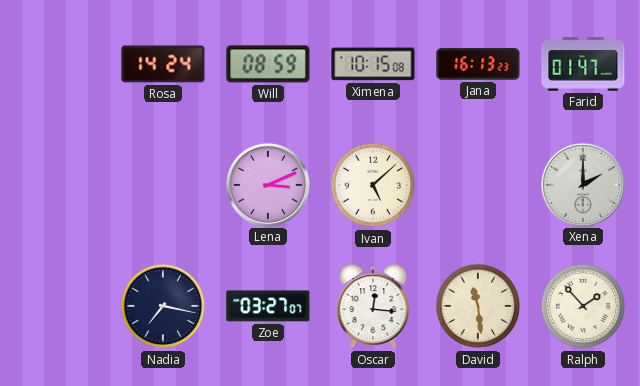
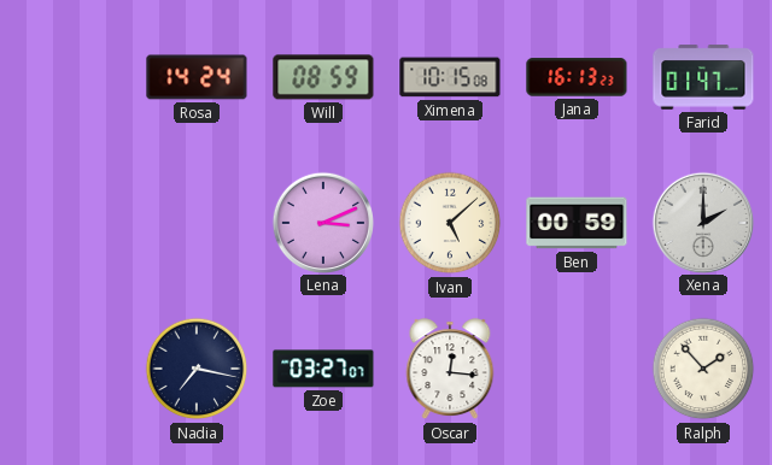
Ben: none -> 00:59 (577, 223)
David: 11:29 -> none (478, 306)
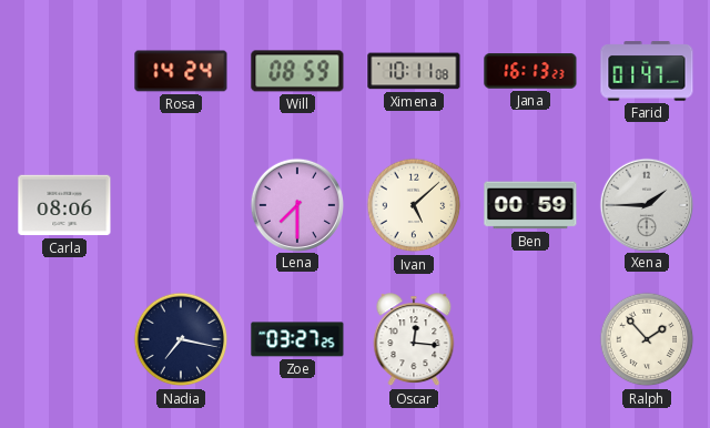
Ximena: 10:15 -> 10:11 (414, 71)
Carla: none -> 08:06 (64, 205)
Lena: 3:11 -> 7:30 (296, 204)
Xena: 2:00 -> 1:45 (646, 204)
Zoe: 03:27:07 -> 03:27:25 (297, 339)
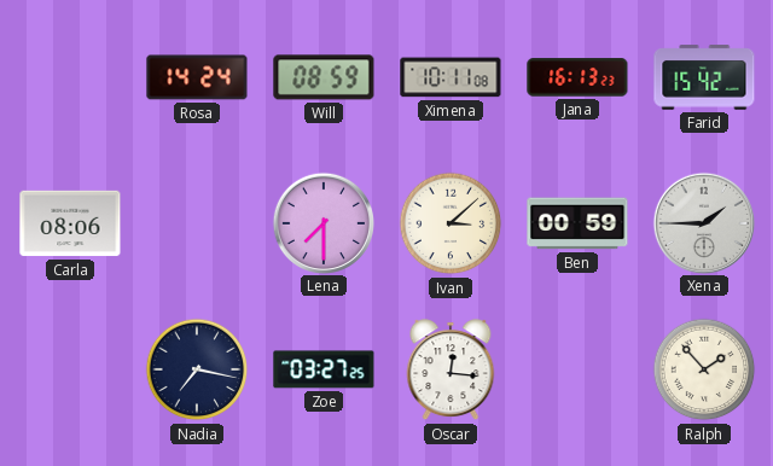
Farid: 01:47 -> 15:42 (704, 77)
Ivan: 5:08 -> 3:08 (451, 223)
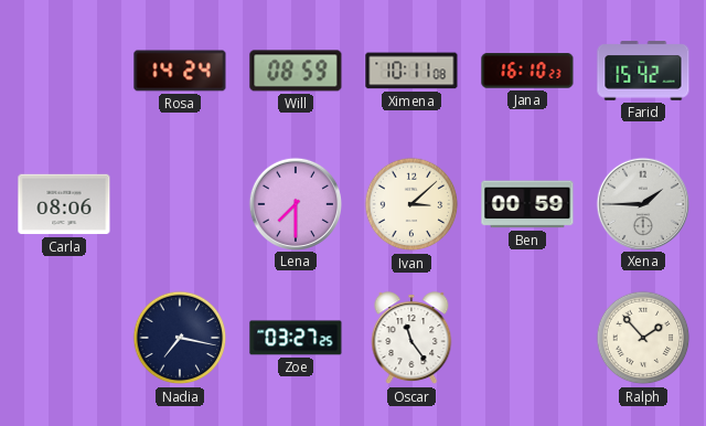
Jana: 16:13 -> 16:10 (527, 71)
Oscar: 12:16 -> 11:24 (411, 339)
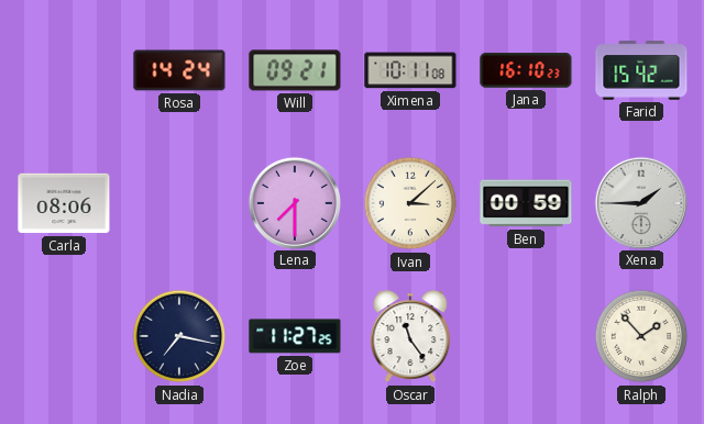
Will: 08:59 -> 09:21 (295, 70)
Zoe: 03:27 -> 11:27 (295, 336)
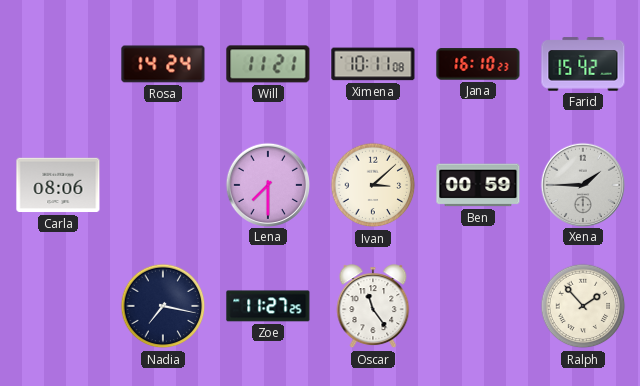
Will: 09:21 -> 11:21 (268, 64)
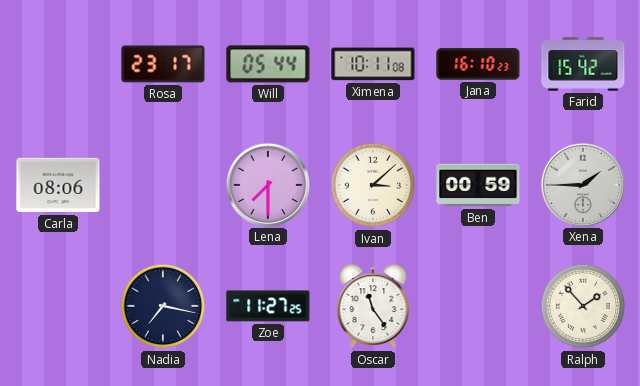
Rosa: 14:24 -> 23:17 (163, 64)
Will: 11:21 -> 05:44 (268, 64)
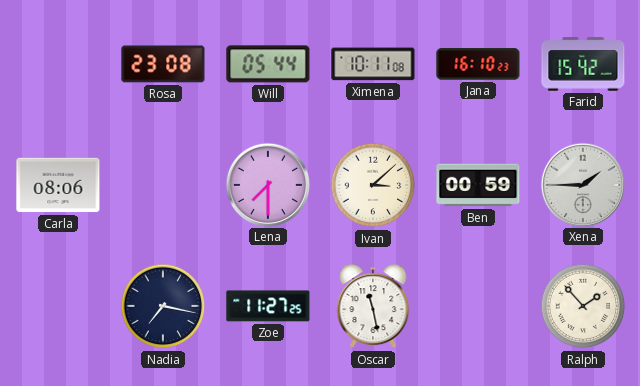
Rosa: 23:17 -> 23:08 (163, 64)
Oscar: 11:24 -> 11:28 (373, 307)
